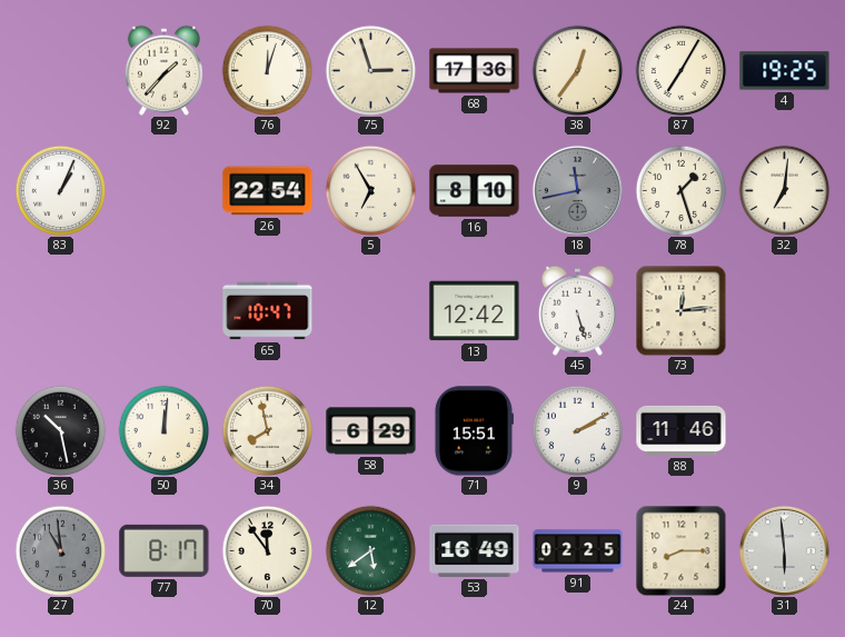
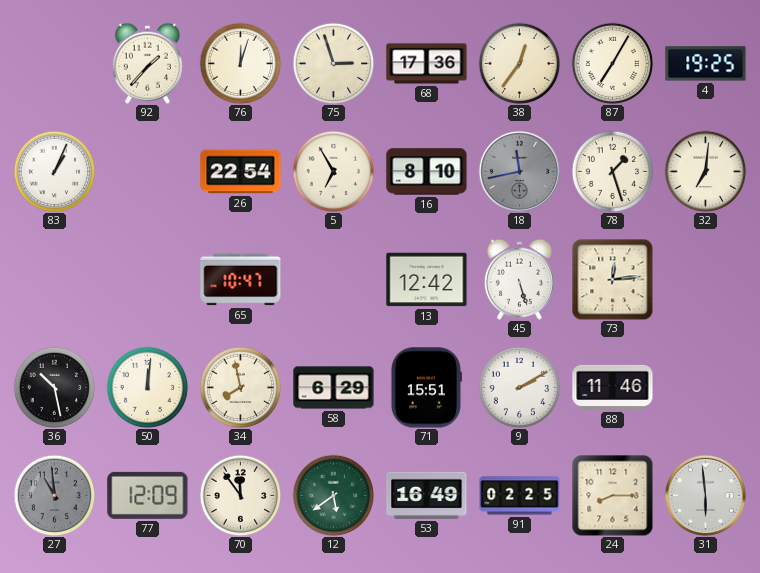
77: 8:17 -> 12:09 (148, 495)
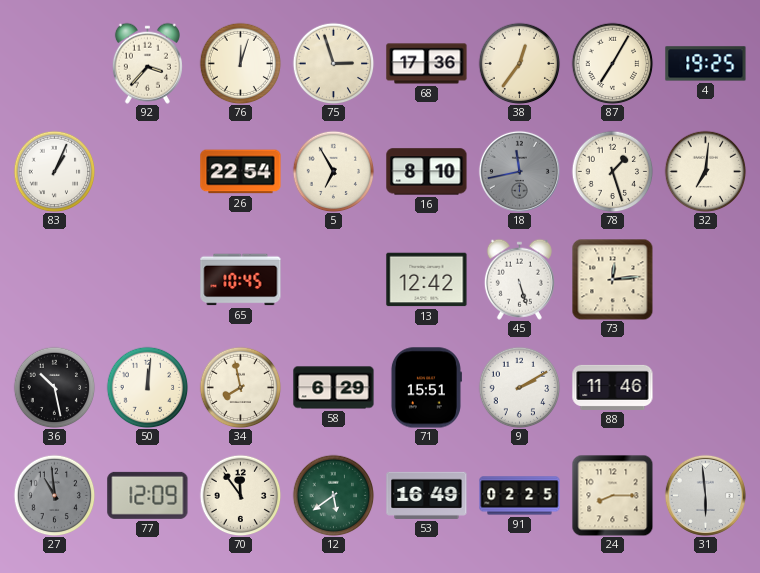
92: 1:37 -> 3:37 (147, 63)
65: 10:47 -> 10:45 (241, 280)
